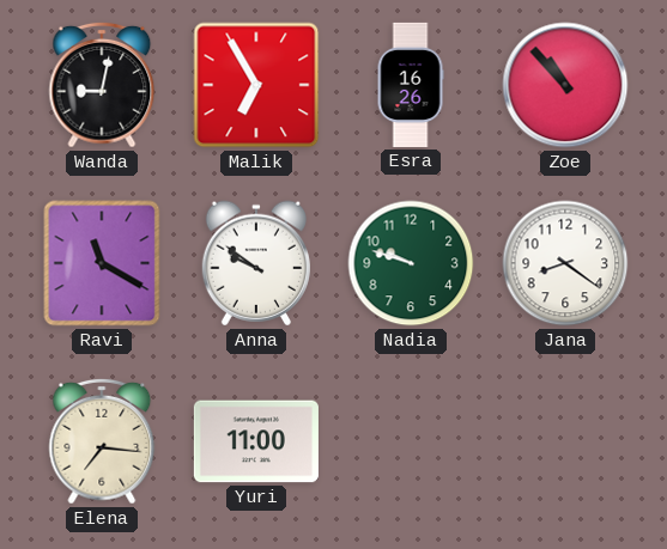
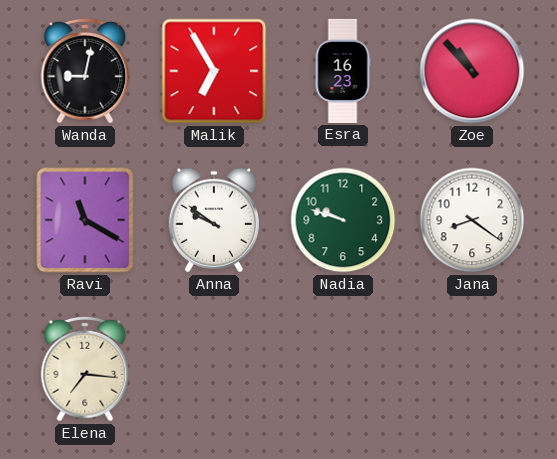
Esra: 16:26 -> 16:23 (343, 71)
Yuri: 11:00 -> none (256, 441)
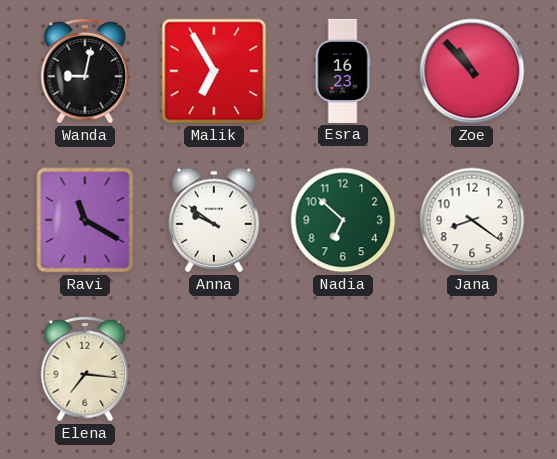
Nadia: 9:48 -> 6:52 (343, 220)
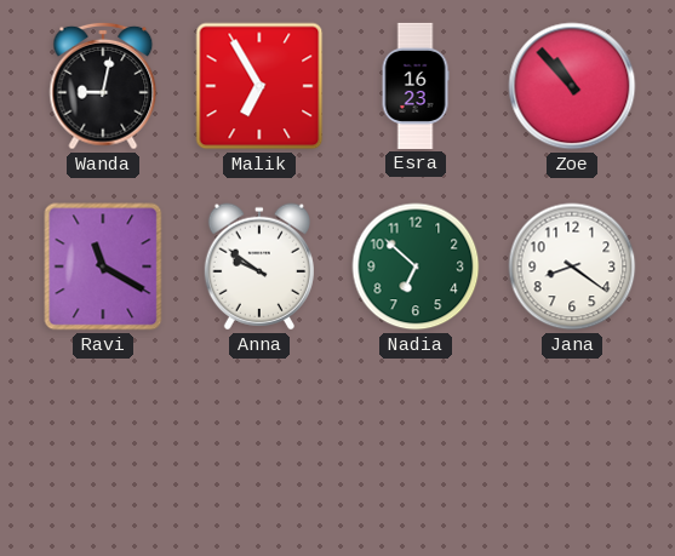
Elena: 7:16 -> none (85, 369)
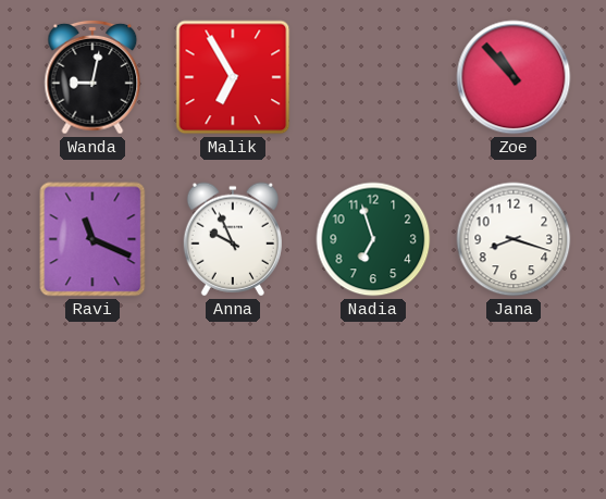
Esra: 16:23 -> none (416, 86)
Ravi: 11:20 -> 11:19 (92, 239)
Anna: 9:51 -> 9:56 (233, 239)
Nadia: 6:52 -> 6:57 (373, 239)
Jana: 8:21 -> 8:18 (514, 239)
